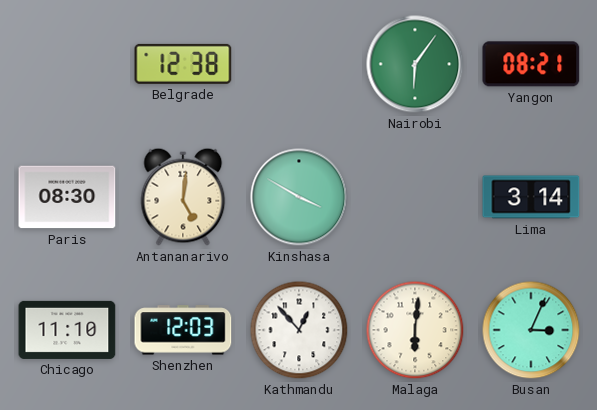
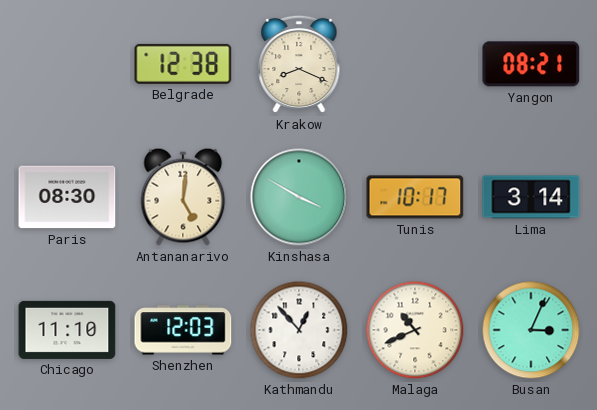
Krakow: none -> 8:19 (299, 64)
Nairobi: 6:06 -> none (415, 64)
Tunis: none -> 10:17 (415, 197)
Malaga: 6:01 -> 10:41 (415, 330)
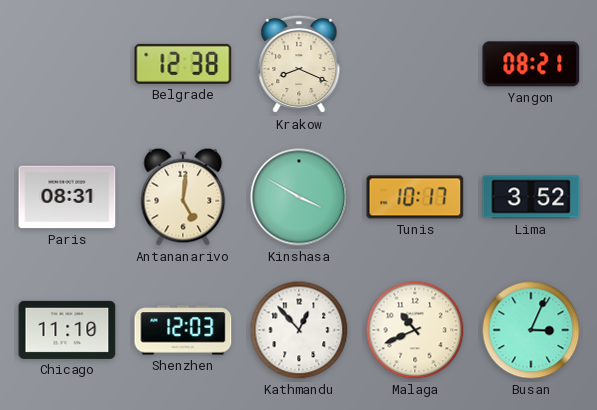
Paris: 08:30 -> 08:31 (67, 197)
Lima: 3:14 -> 3:52 (531, 197)
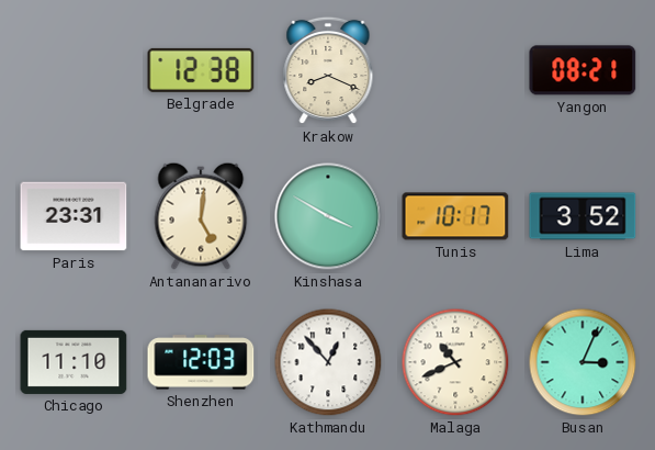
Paris: 08:31 -> 23:31 (74, 216)
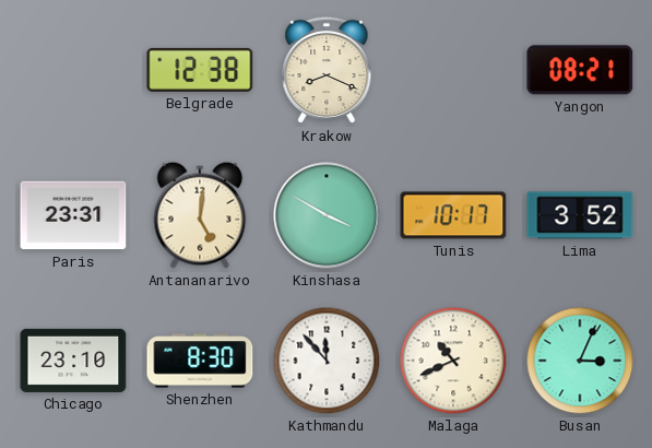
Chicago: 11:10 -> 23:10 (73, 361)
Shenzhen: 12:03 -> 8:30 (200, 361)
Kathmandu: 12:53 -> 11:53 (327, 361)
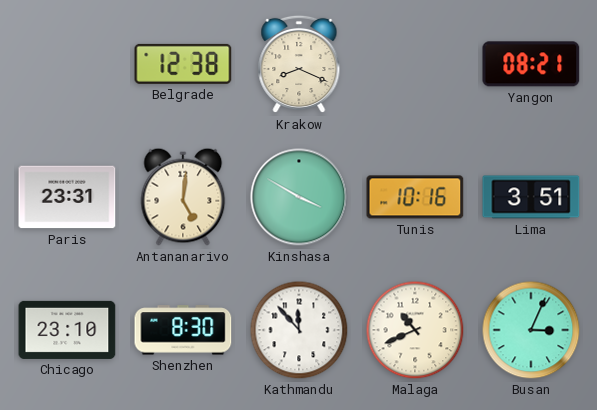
Tunis: 10:17 -> 10:16 (415, 197)
Lima: 3:52 -> 3:51 (531, 197)
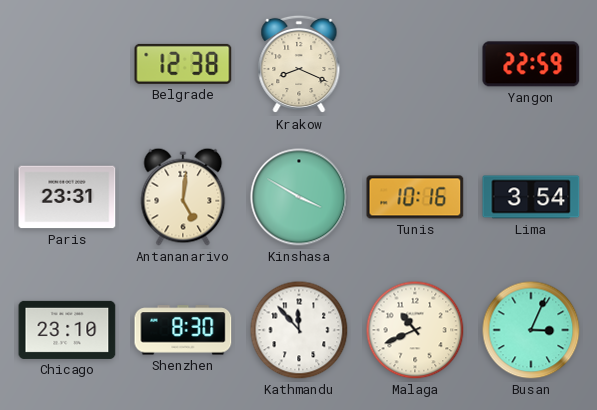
Yangon: 08:21 -> 22:59 (531, 64)
Lima: 3:51 -> 3:54 (531, 197)
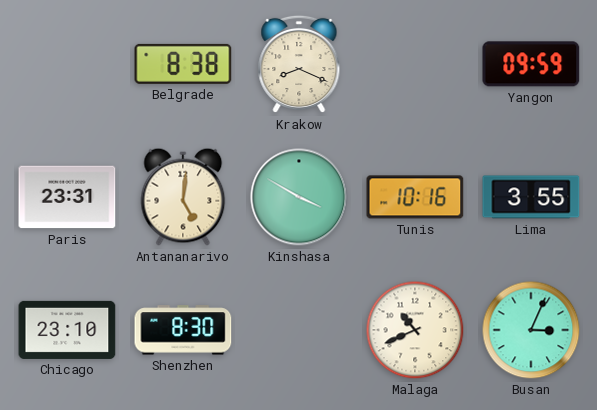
Belgrade: 12:38 -> 8:38 (183, 64)
Yangon: 22:59 -> 09:59 (531, 64)
Lima: 3:54 -> 3:55 (531, 197)
Kathmandu: 11:53 -> none (299, 330)
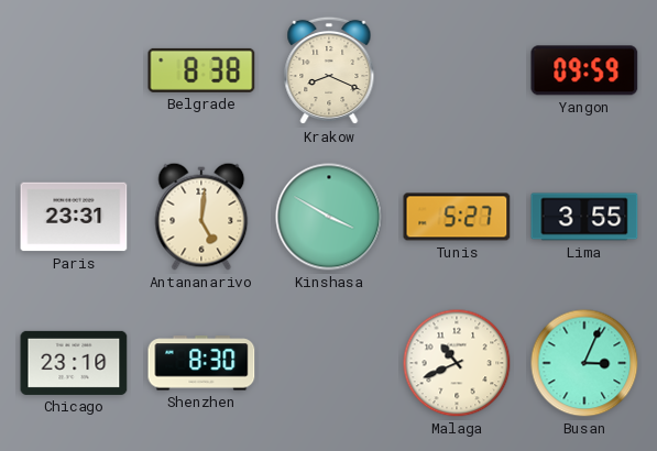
Tunis: 10:16 -> 5:27 (457, 217)
